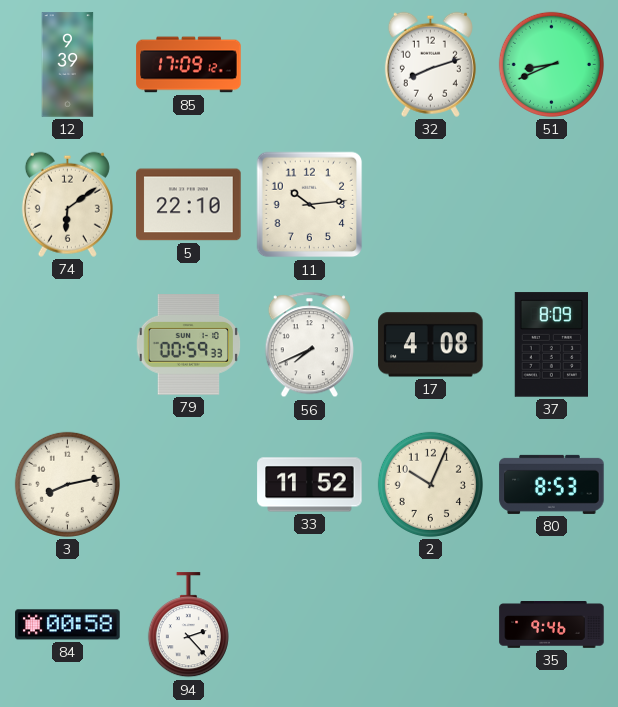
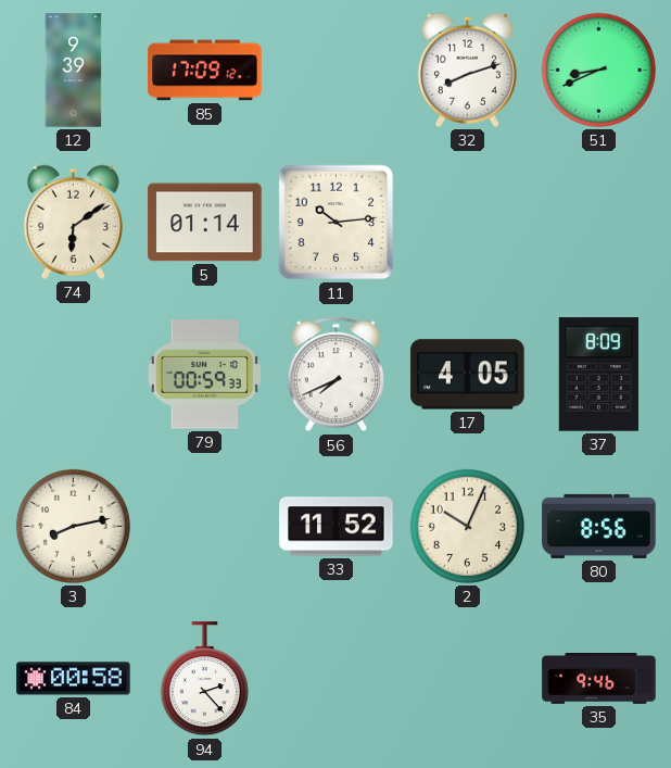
5: 22:10 -> 01:14 (205, 223)
17: 4:08 -> 4:05 (468, 375)
80: 8:53 -> 8:56 (599, 526)
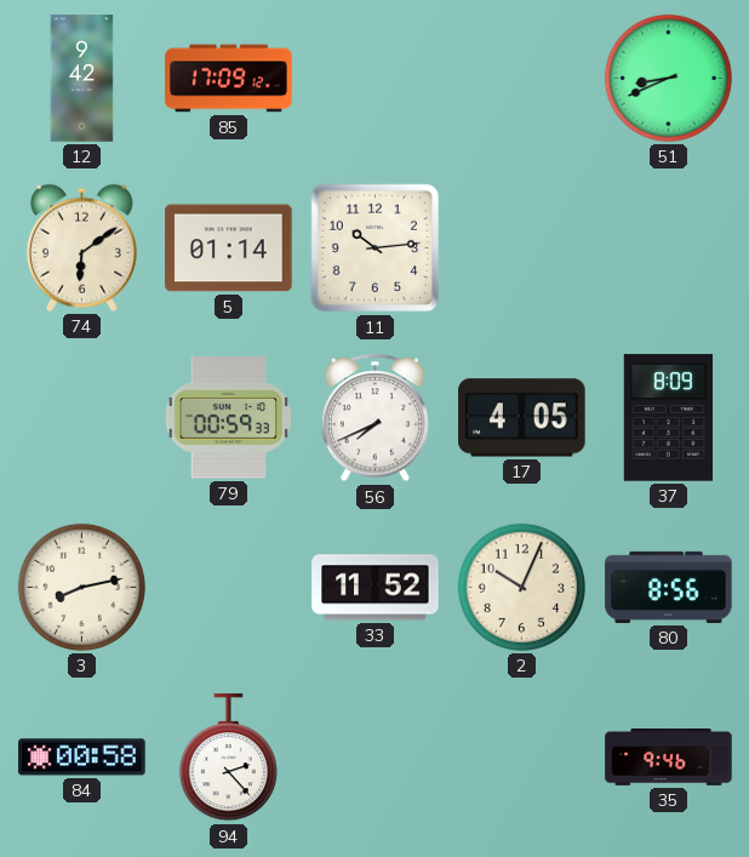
12: 9:39 -> 9:42 (82, 79)
32: 8:12 -> none (467, 70)
